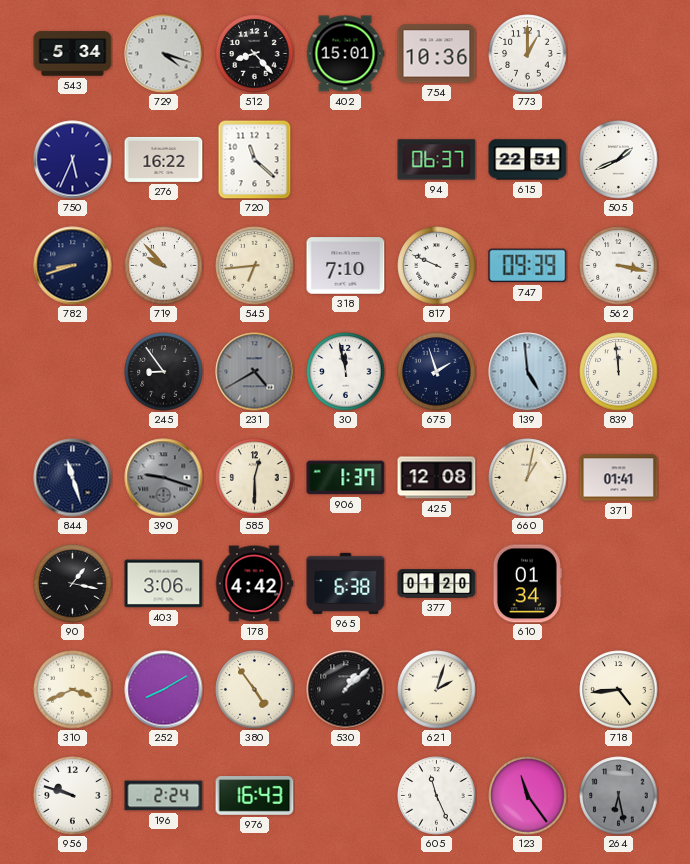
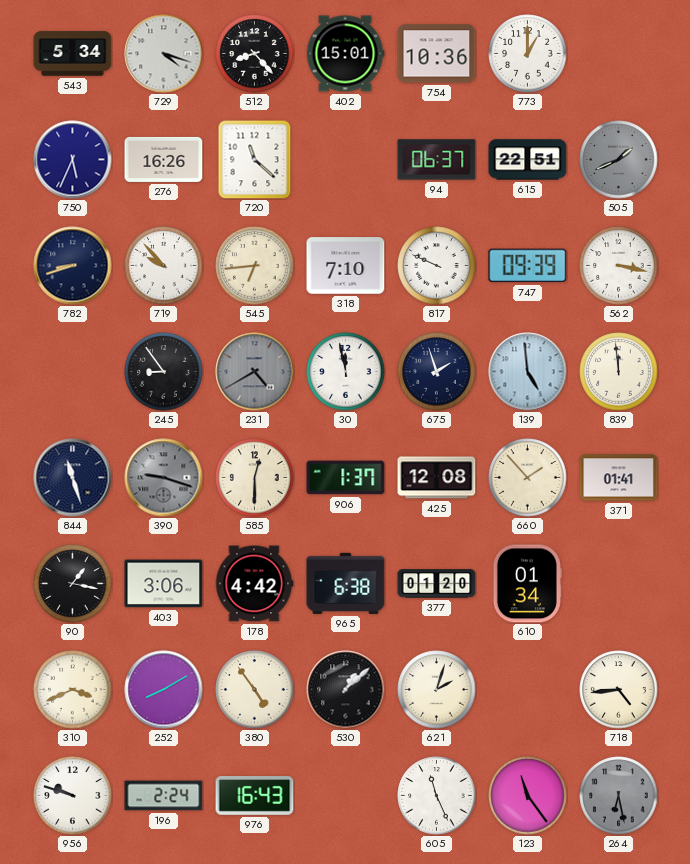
276: 16:22 -> 16:26 (164, 159)
505 dial: white -> grey (619, 160)
660: 1:02 -> 1:53 (528, 478)
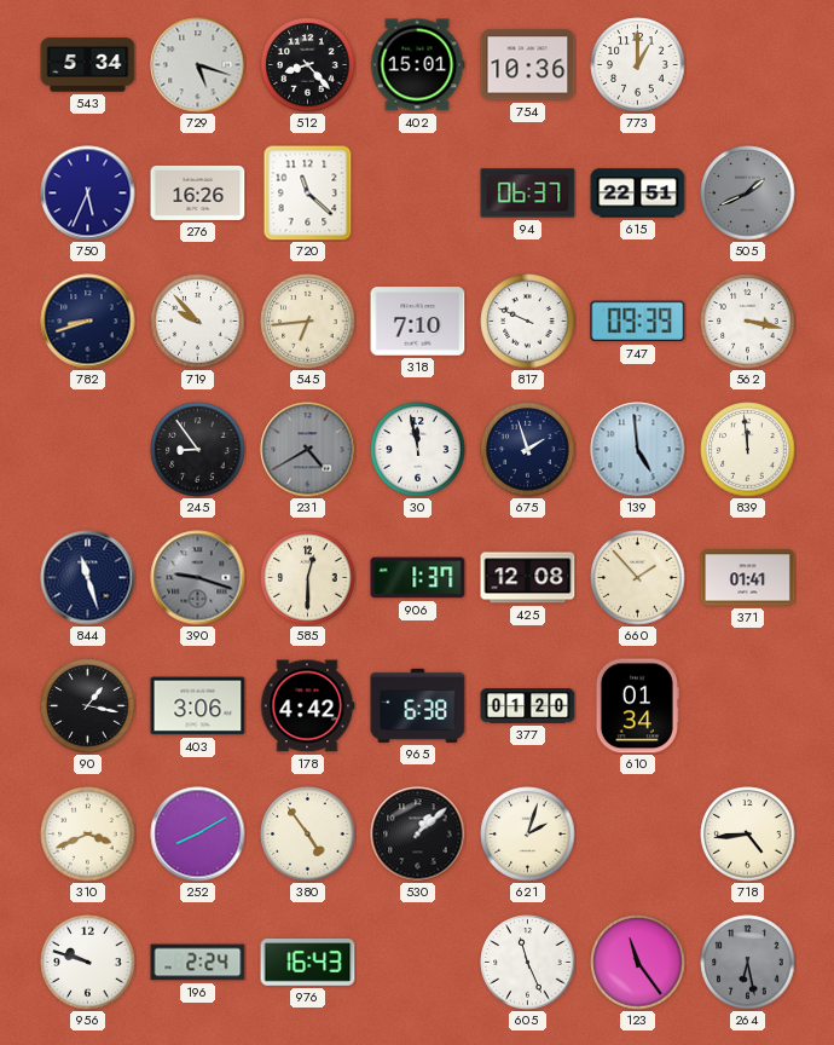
729: 4:18 -> 5:18 (198, 65)
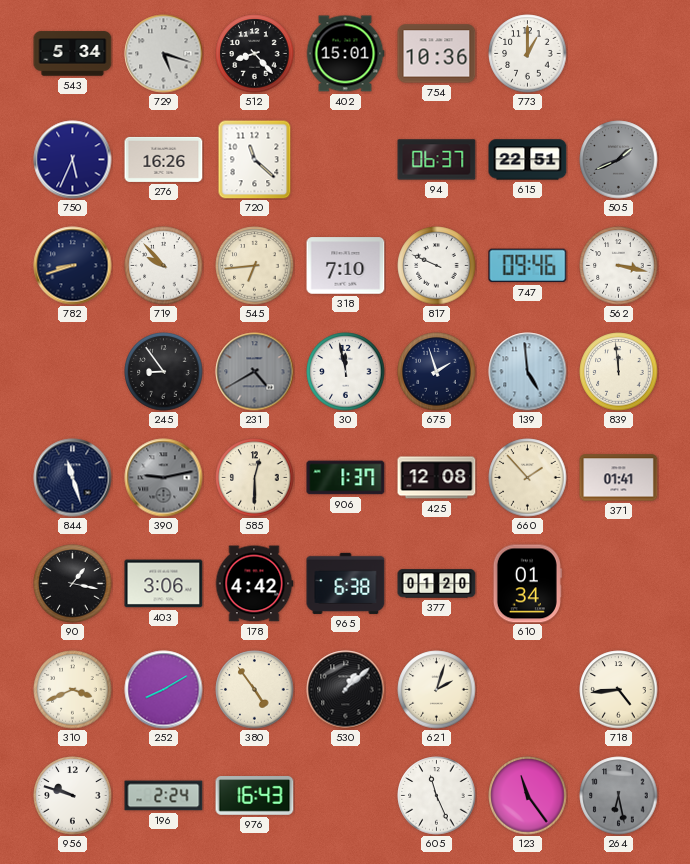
747: 09:39 -> 09:46 (528, 266)
390: 9:18 -> 9:13 (164, 478)
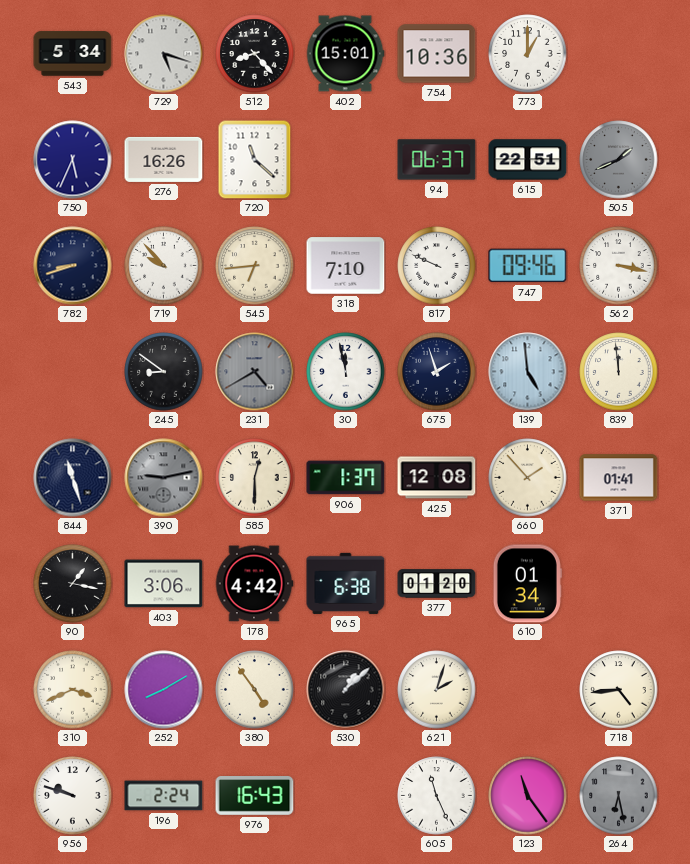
245: 8:54 -> 8:51 (164, 372)
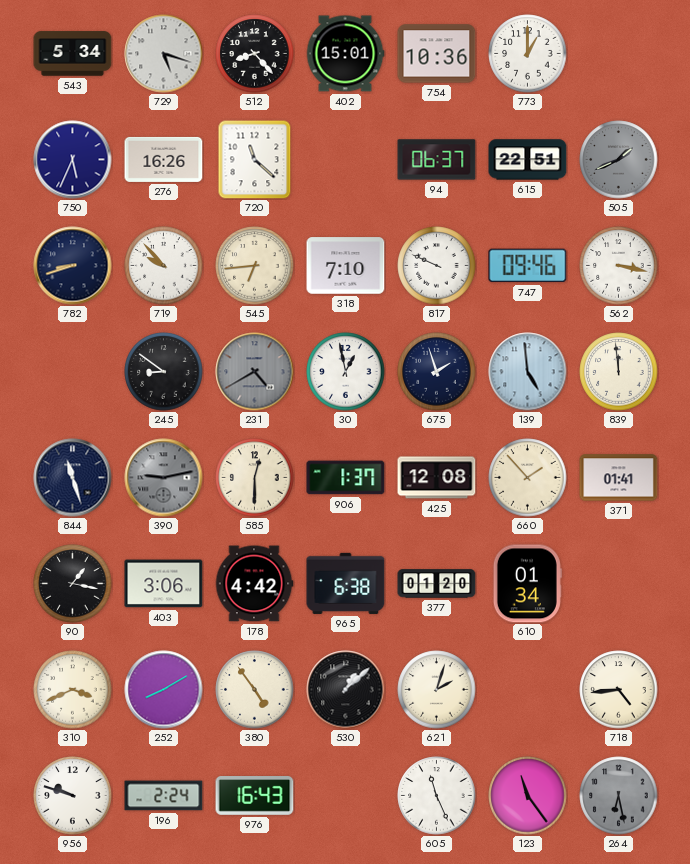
30: 11:58 -> 12:58 (346, 372)
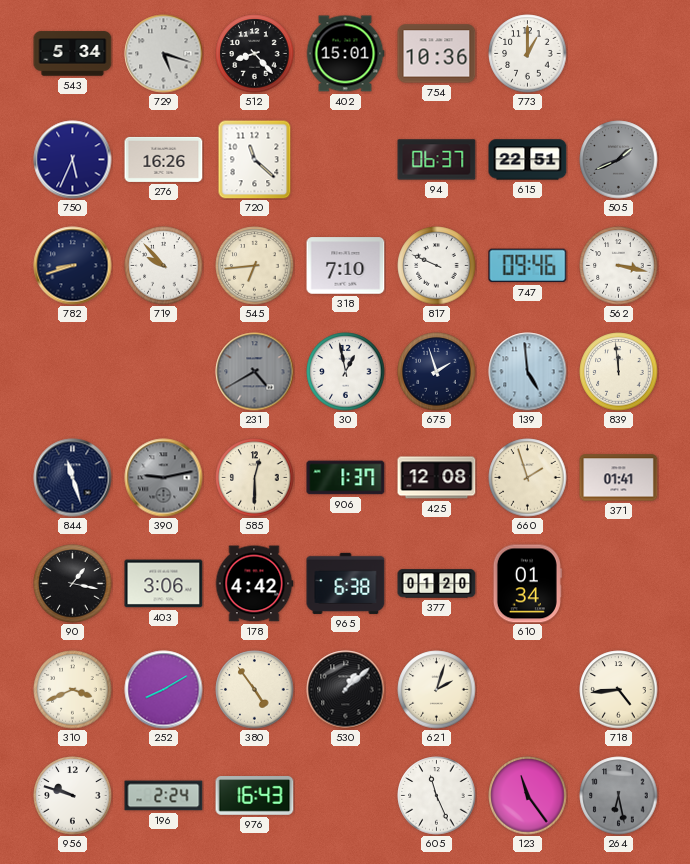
245: 8:51 -> none (164, 372)
660: 1:53 -> 1:57 (528, 478)
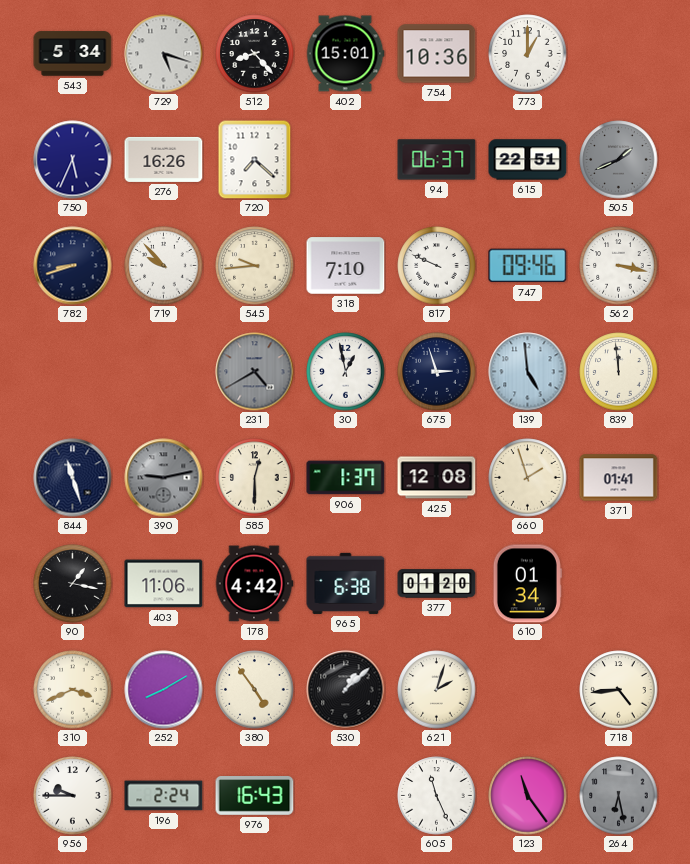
720: 11:22 -> 7:22 (255, 160)
545: 6:44 -> 9:44 (255, 266)
675: 1:57 -> 2:57 (437, 372)
403: 3:06 -> 11:06 (164, 584)
956: 9:48 -> 9:45 (73, 796)
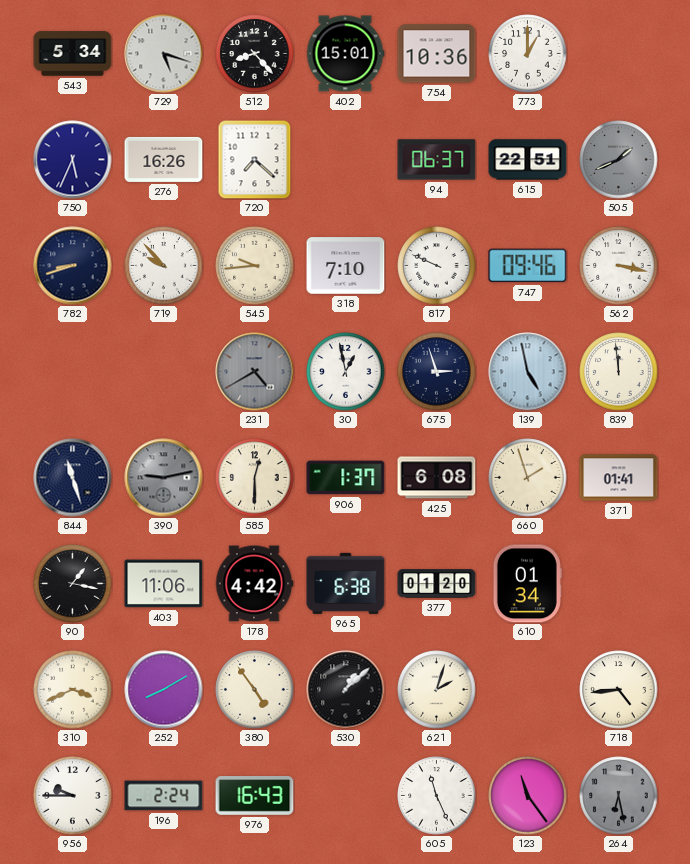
139: 4:59 -> 4:58 (528, 372)
425: 12:08 -> 6:08 (437, 478)
